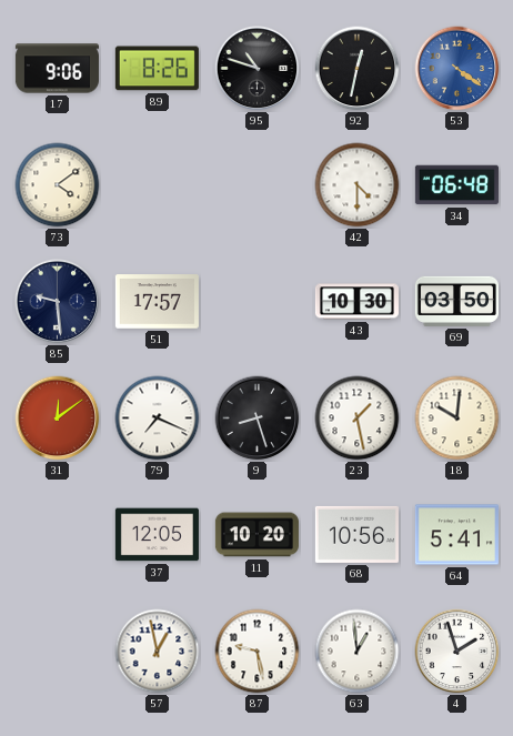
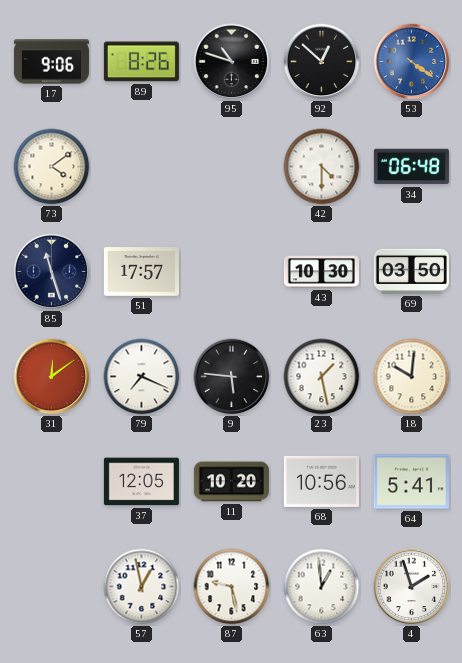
92: 12:32 -> 12:52 (322, 62)
85: 9:29 -> 11:27 (52, 272)
9: 8:27 -> 5:46 (232, 377)
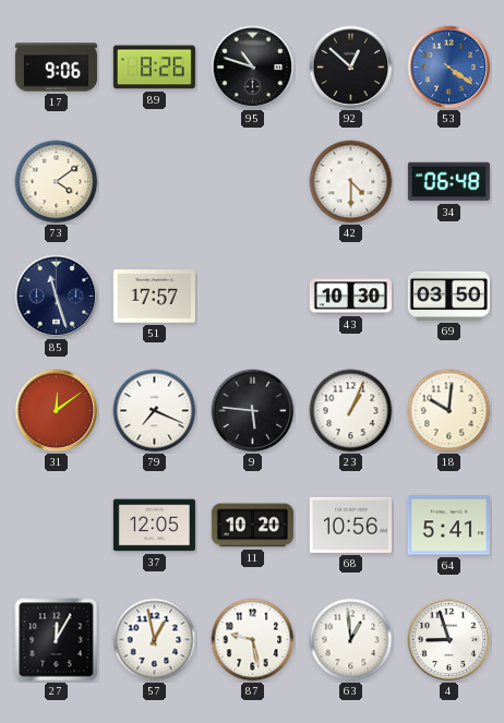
23: 1:28 -> 1:04 (351, 411)
27: none -> 12:05 (57, 640)
4: 1:57 -> 8:57 (449, 640)
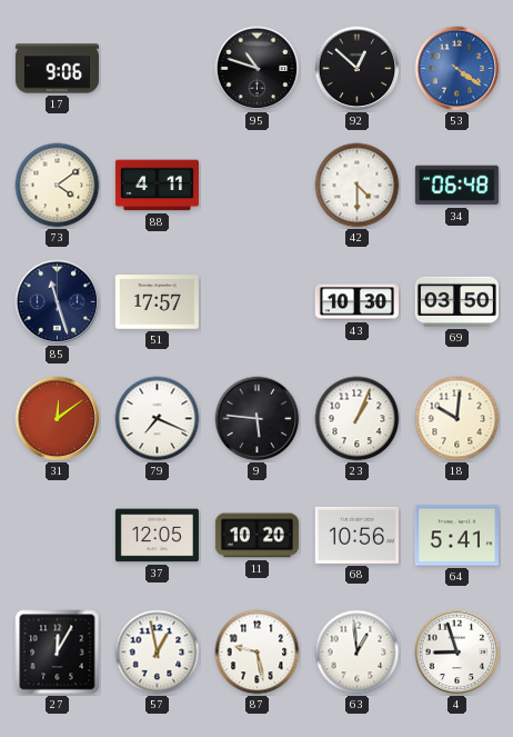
89: 8:26 -> none (154, 68)
88: none -> 4:11 (157, 186)
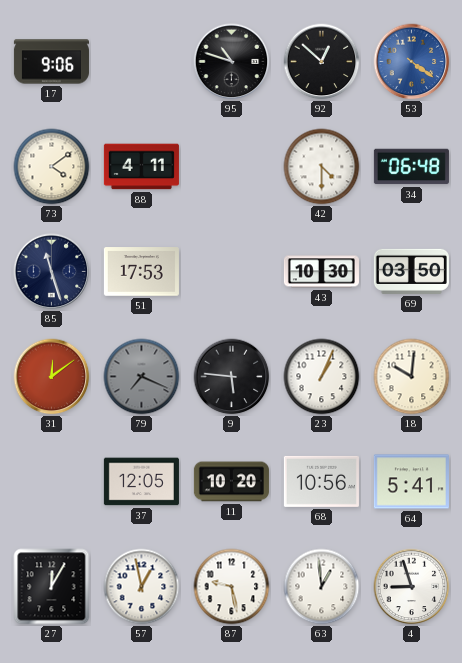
51: 17:57 -> 17:53 (141, 272)
79 dial: white -> grey (142, 377)
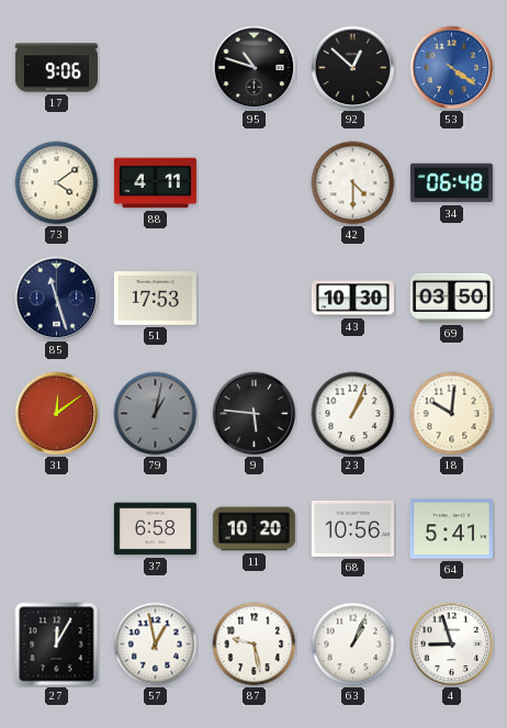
79: 7:19 -> 1:02 (156, 414)
37: 12:05 -> 6:58 (155, 529)
63: 12:59 -> 1:04 (353, 645)
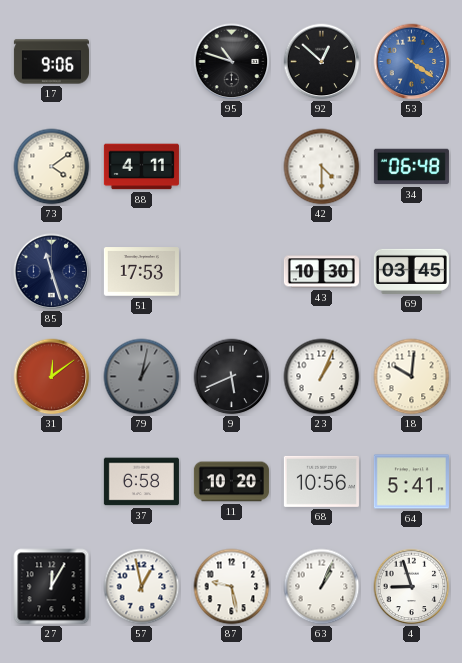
69: 03:50 -> 03:45 (411, 271)
9: 5:46 -> 5:41 (232, 377)
